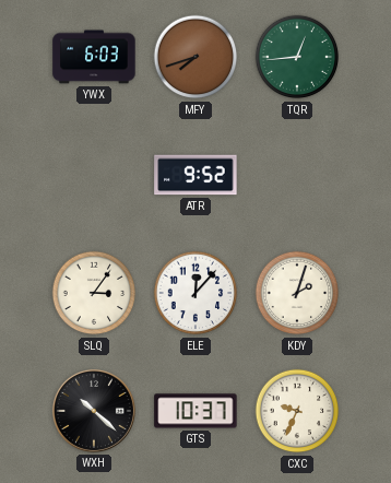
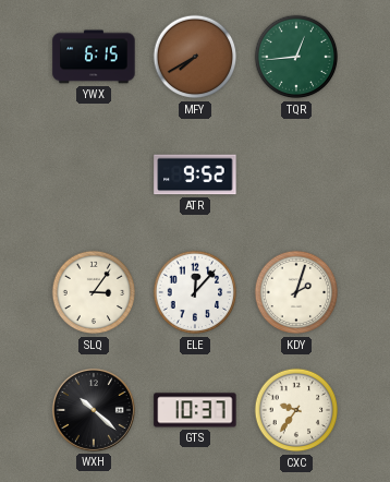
YWX: 6:03 -> 6:15 (94, 57)
MFY: 7:42 -> 7:40 (195, 57)
CXC: 9:34 -> 9:36 (296, 410)
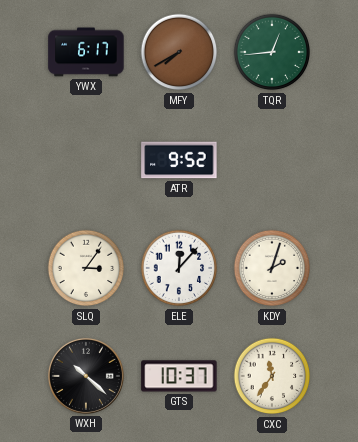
YWX: 6:15 -> 6:17 (86, 52)
CXC: 9:36 -> 11:36 (272, 376)
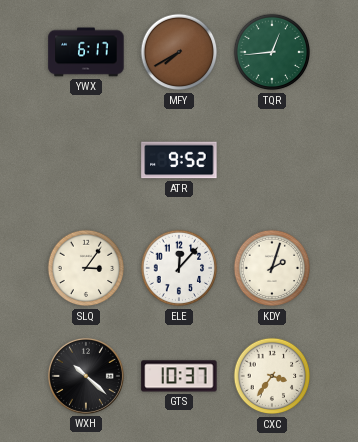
CXC: 11:36 -> 3:36 (272, 376)
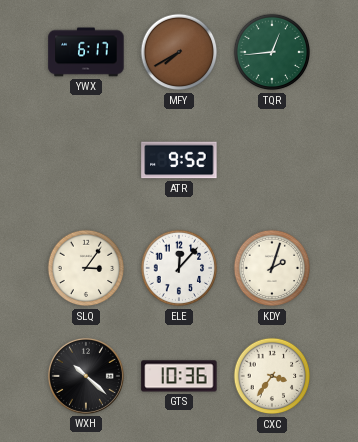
GTS: 10:37 -> 10:36 (179, 376)
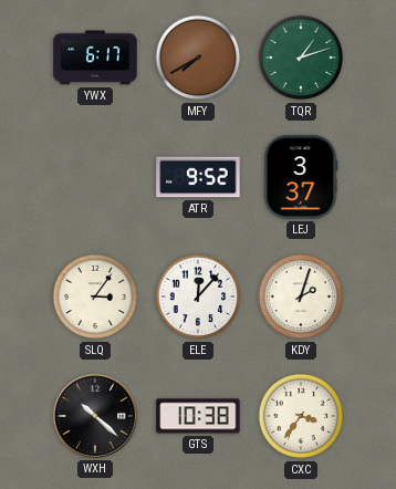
TQR: 12:44 -> 1:12 (301, 58)
LEJ: none -> 3:37 (301, 177)
GTS: 10:36 -> 10:38 (198, 416)
